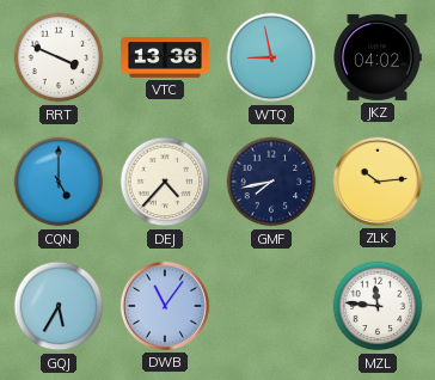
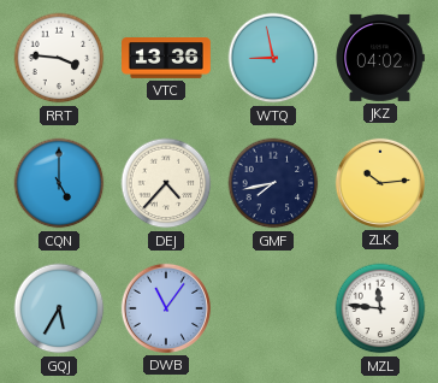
RRT: 3:49 -> 3:46 (59, 58)
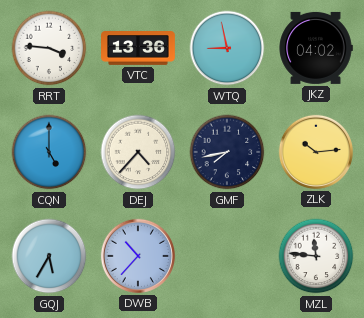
DWB: 11:06 -> 10:37 (137, 256)
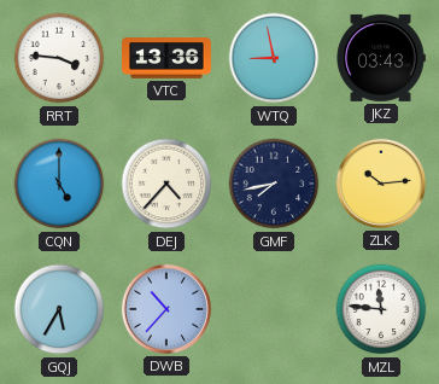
JKZ: 04:02 -> 03:43 (381, 58)
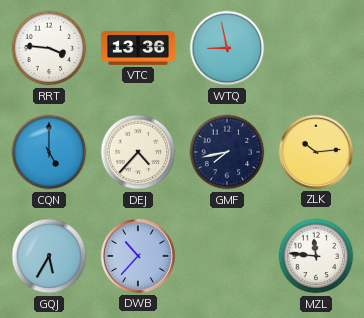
JKZ: 03:43 -> none (381, 58)
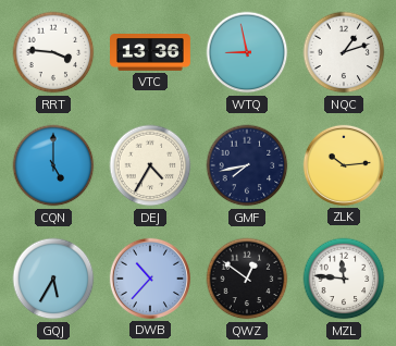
NQC: none -> 1:12 (344, 52)
DEJ: 4:37 -> 4:35 (150, 165)
QWZ: none -> 12:51 (247, 279)
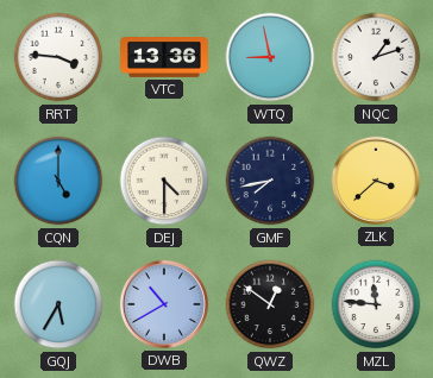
DEJ: 4:35 -> 4:30 (164, 181)
ZLK: 10:14 -> 3:38 (375, 181)
DWB: 10:37 -> 10:40 (163, 304)
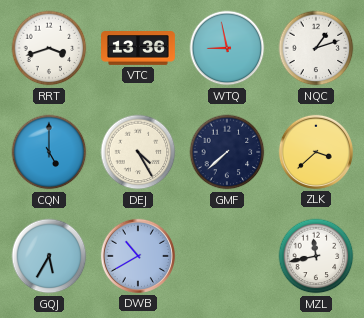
RRT: 3:46 -> 3:42 (49, 48)
DEJ: 4:30 -> 4:25 (138, 152)
GMF: 7:43 -> 7:38 (227, 152)
QWZ: 12:51 -> none (270, 304)
MZL: 11:46 -> 11:43 (316, 256)
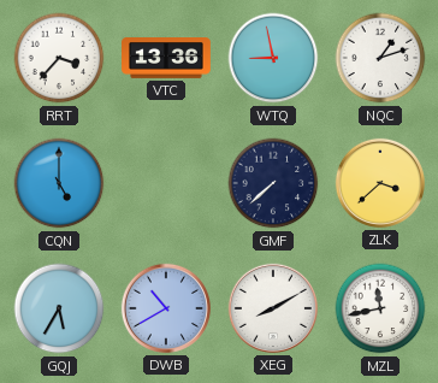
RRT: 3:42 -> 3:37 (59, 58)
DEJ: 4:25 -> none (138, 152)
XEG: none -> 8:10 (272, 308)
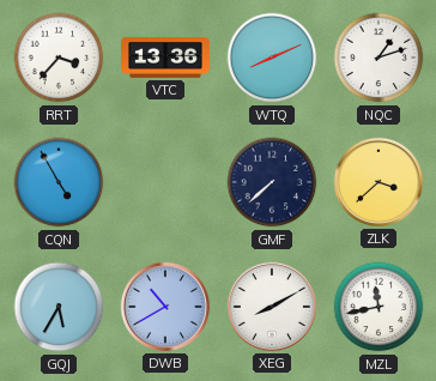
WTQ: 8:58 -> 8:11 (272, 58)
CQN: 5:00 -> 4:55 (59, 182)
